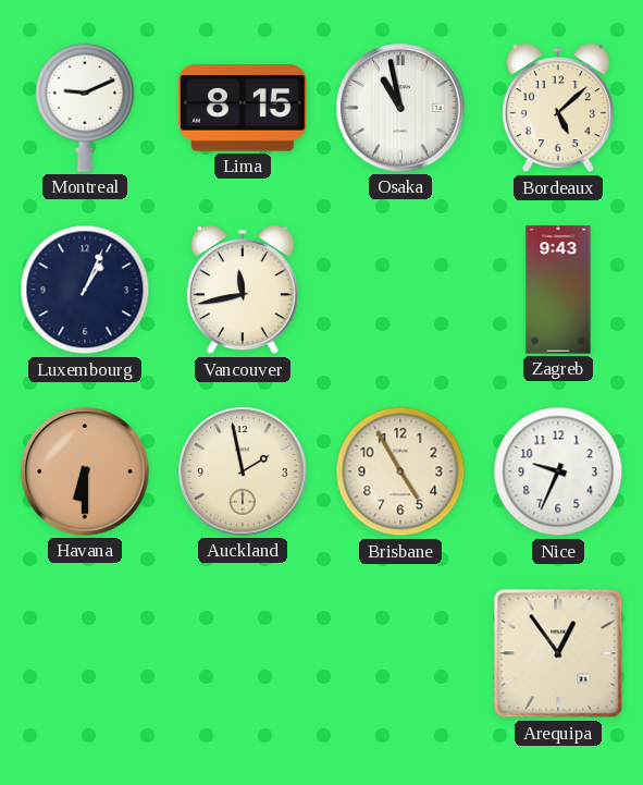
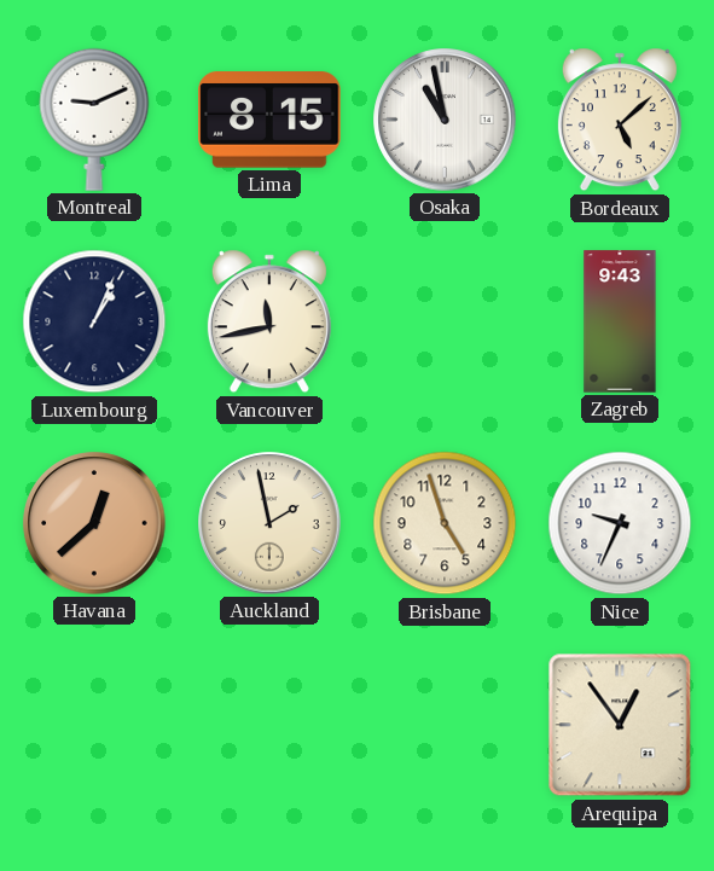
Havana: 6:30 -> 12:38 (94, 523)
Brisbane: 4:55 -> 4:57 (445, 523)
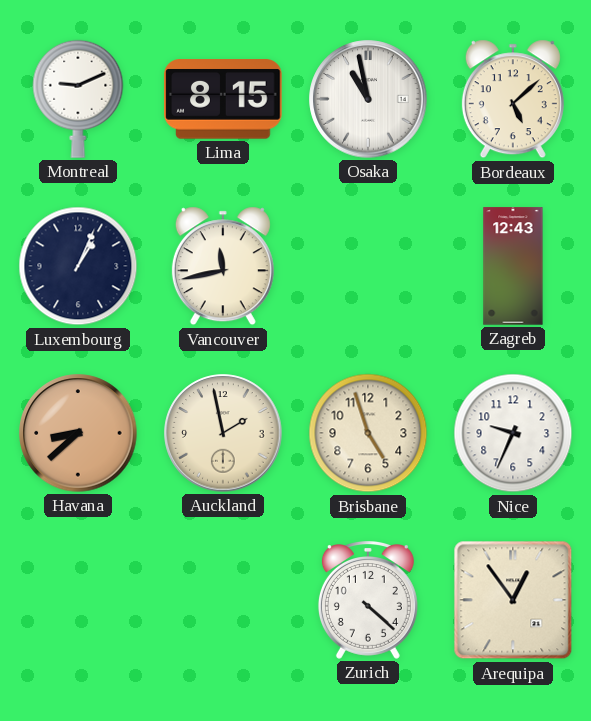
Zagreb: 9:43 -> 12:43 (513, 266)
Havana: 12:38 -> 8:38 (78, 433)
Zurich: none -> 4:22 (368, 601)
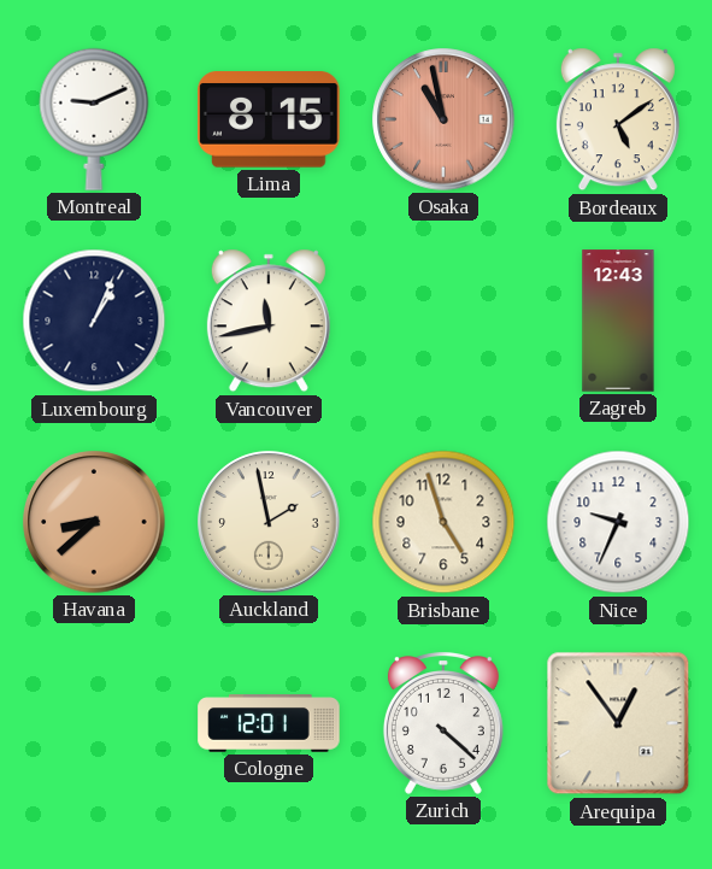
Osaka dial: white -> salmon (443, 119)
Bordeaux: 5:08 -> 5:09 (618, 119)
Cologne: none -> 12:01 (269, 723)
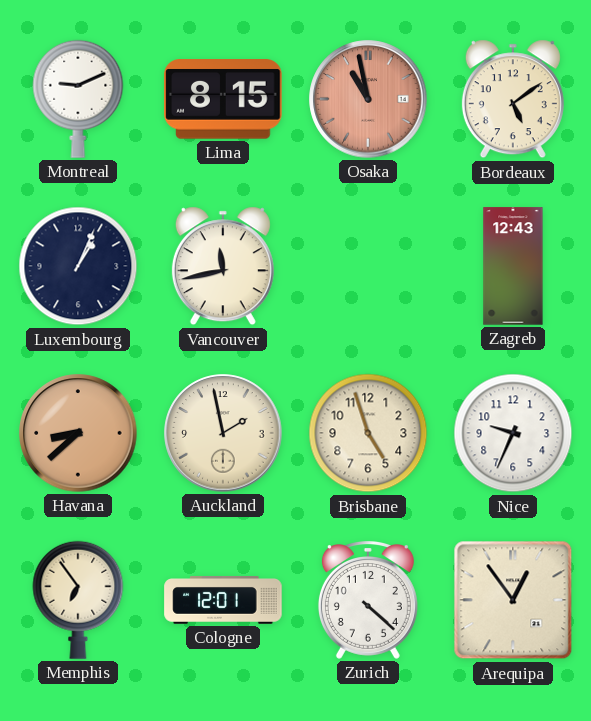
Memphis: none -> 6:54 (78, 600)
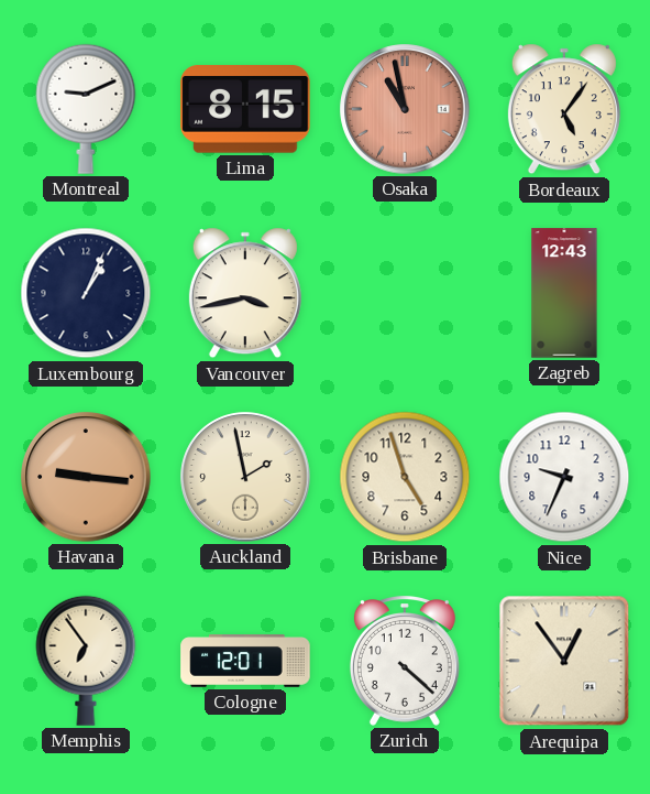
Bordeaux: 5:09 -> 5:06 (564, 109)
Vancouver: 11:43 -> 3:43 (245, 293)
Havana: 8:38 -> 9:16 (86, 477)
